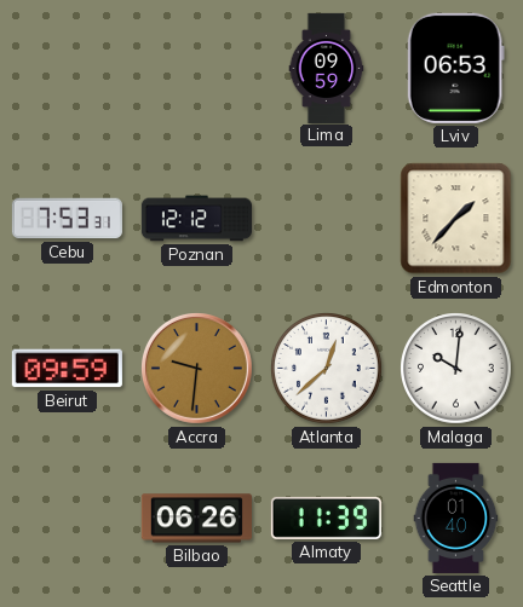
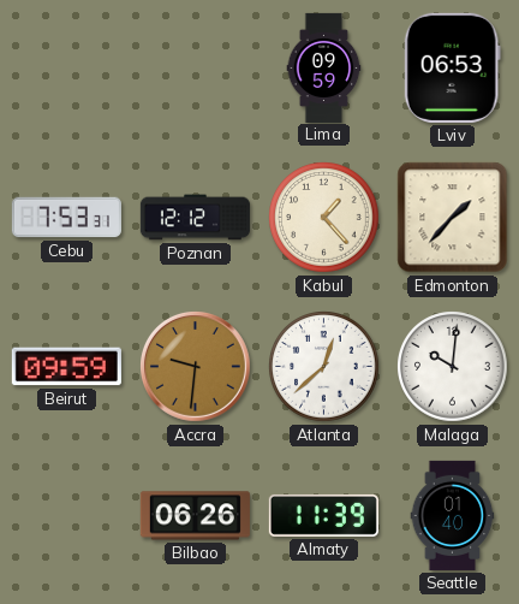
Kabul: none -> 1:23 (324, 218)
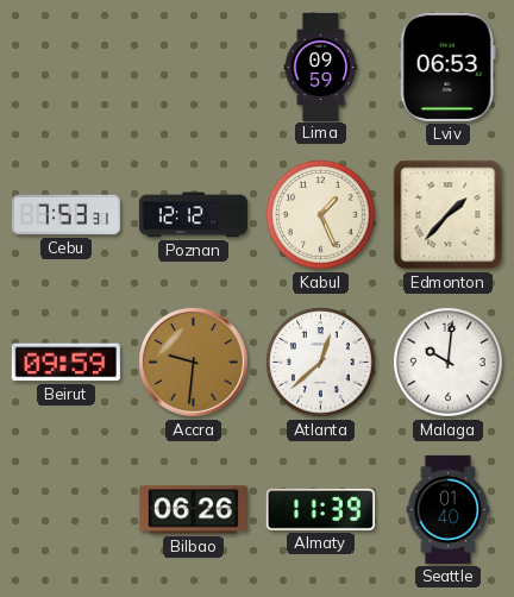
Kabul: 1:23 -> 1:26 (321, 215)
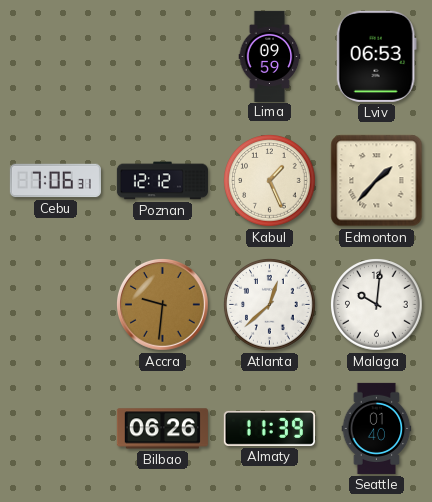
Cebu: 7:53 -> 7:06 (55, 181)
Beirut: 09:59 -> none (65, 363)
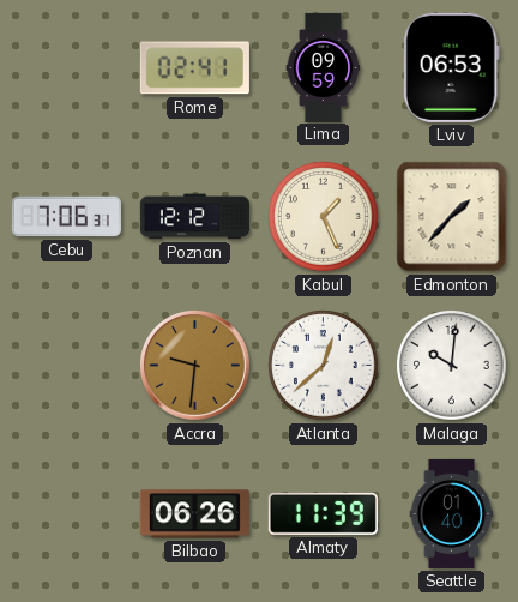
Rome: none -> 02:41 (194, 68)
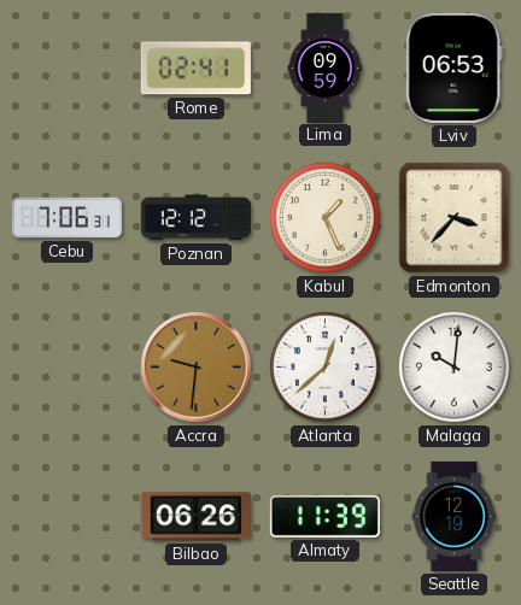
Edmonton: 1:37 -> 3:37 (455, 218)
Seattle: 01:40 -> 12:19 (455, 516)
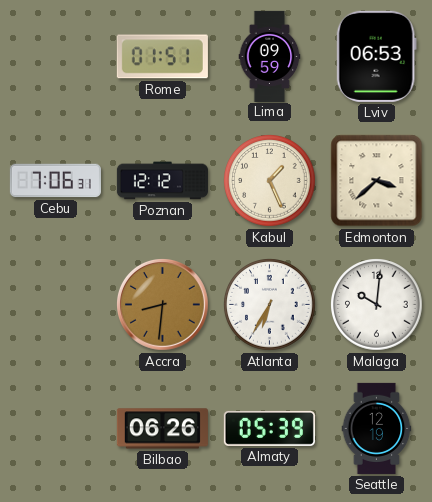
Rome: 02:41 -> 01:51 (162, 57)
Edmonton: 3:37 -> 3:38 (377, 181)
Accra: 9:31 -> 8:31 (163, 305)
Atlanta: 12:38 -> 6:35 (270, 305)
Almaty: 11:39 -> 05:39 (269, 428)
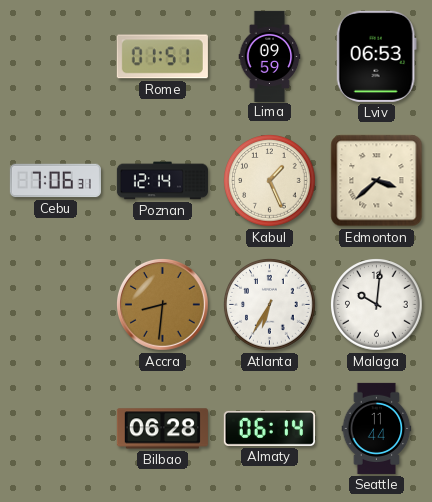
Poznan: 12:12 -> 12:14 (162, 181)
Bilbao: 06:26 -> 06:28 (162, 429)
Almaty: 05:39 -> 06:14 (269, 428)
Seattle: 12:19 -> 11:44 (377, 428)
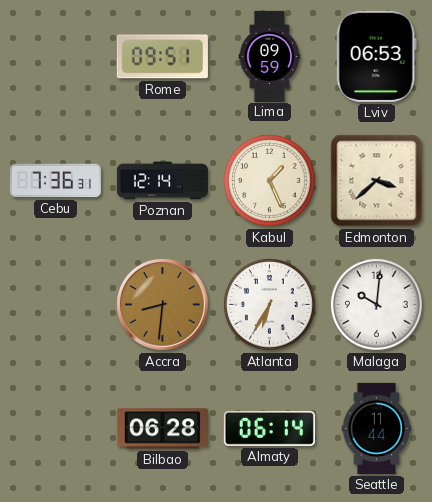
Rome: 01:51 -> 09:51 (162, 57)
Cebu: 7:06 -> 7:36 (55, 181)
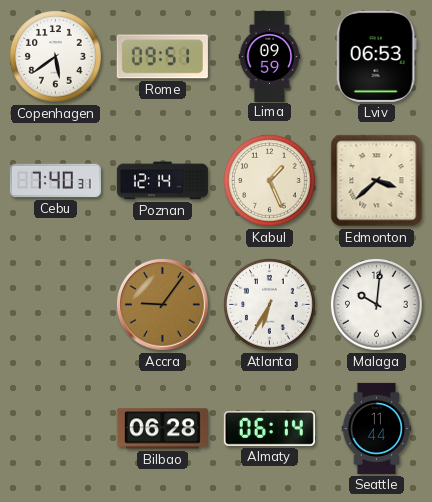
Copenhagen: none -> 5:39 (56, 57)
Cebu: 7:36 -> 7:40 (55, 181)
Accra: 8:31 -> 9:06 (163, 305)
